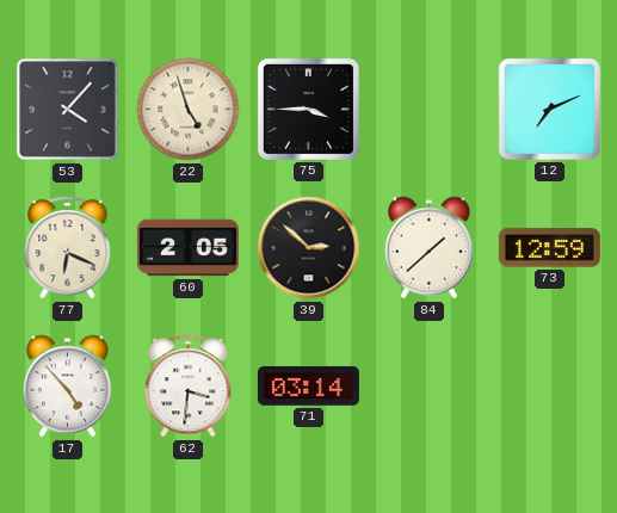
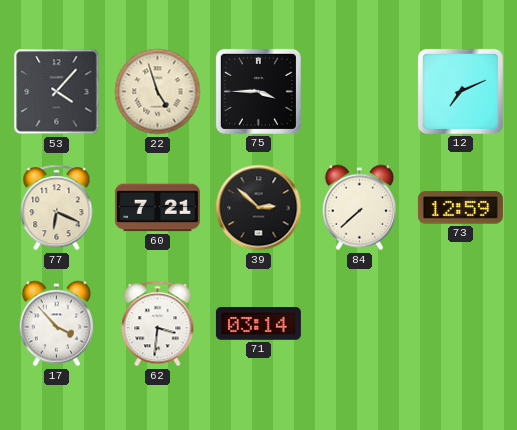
60: 2:05 -> 7:21 (157, 208)
84: 1:38 -> 7:38 (359, 208)
17: 4:53 -> 3:53 (56, 324)
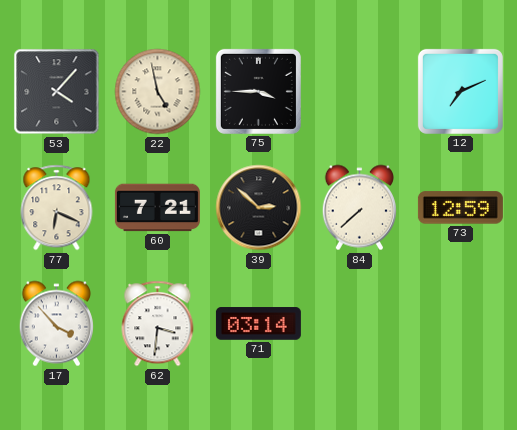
22: 4:57 -> 4:58 (158, 92)
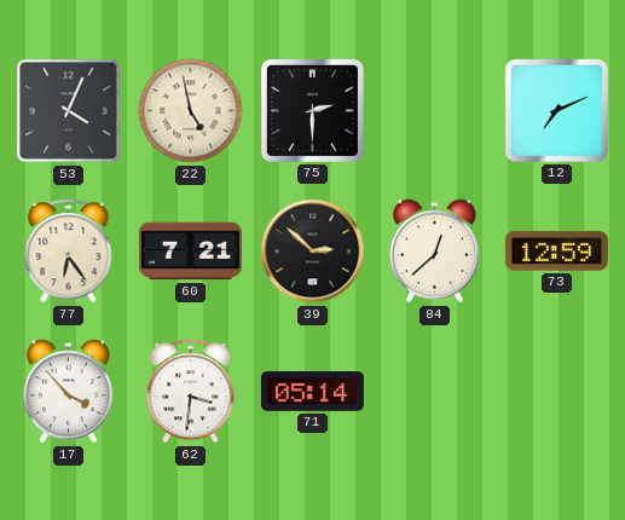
53: 4:07 -> 4:04 (69, 111)
75: 3:45 -> 2:30 (312, 110)
77: 6:19 -> 6:24 (69, 252)
84: 7:38 -> 12:38 (434, 252)
71: 03:14 -> 05:14 (312, 392)
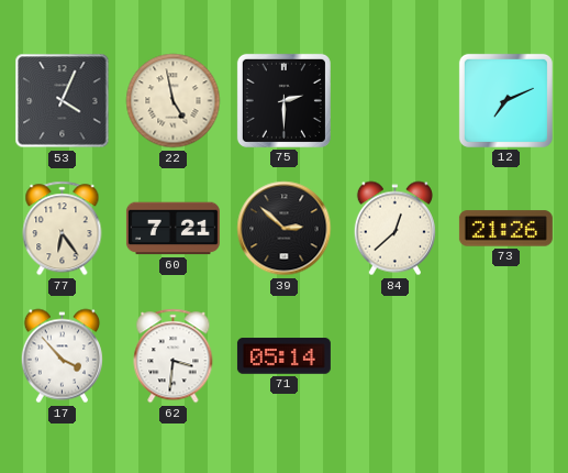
73: 12:59 -> 21:26 (505, 229)
